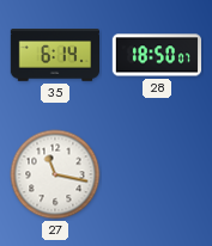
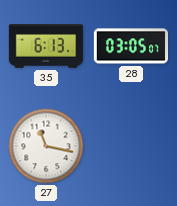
35: 6:14 -> 6:13 (45, 46)
28: 18:50 -> 03:05 (130, 46)
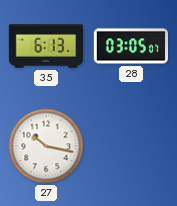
27: 11:17 -> 10:17 (46, 146)
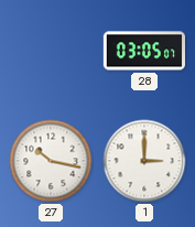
35: 6:13 -> none (45, 46)
1: none -> 3:00 (144, 161)
